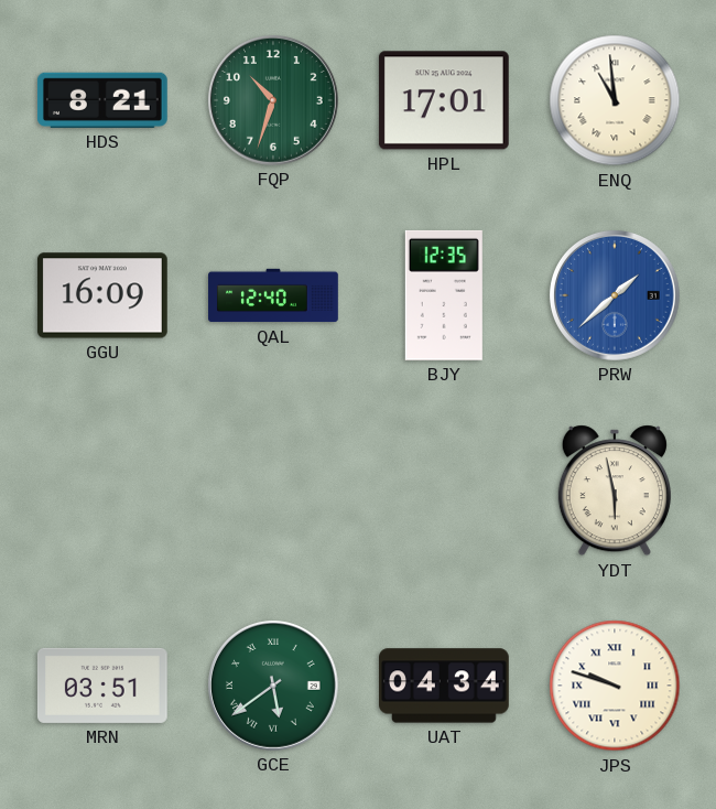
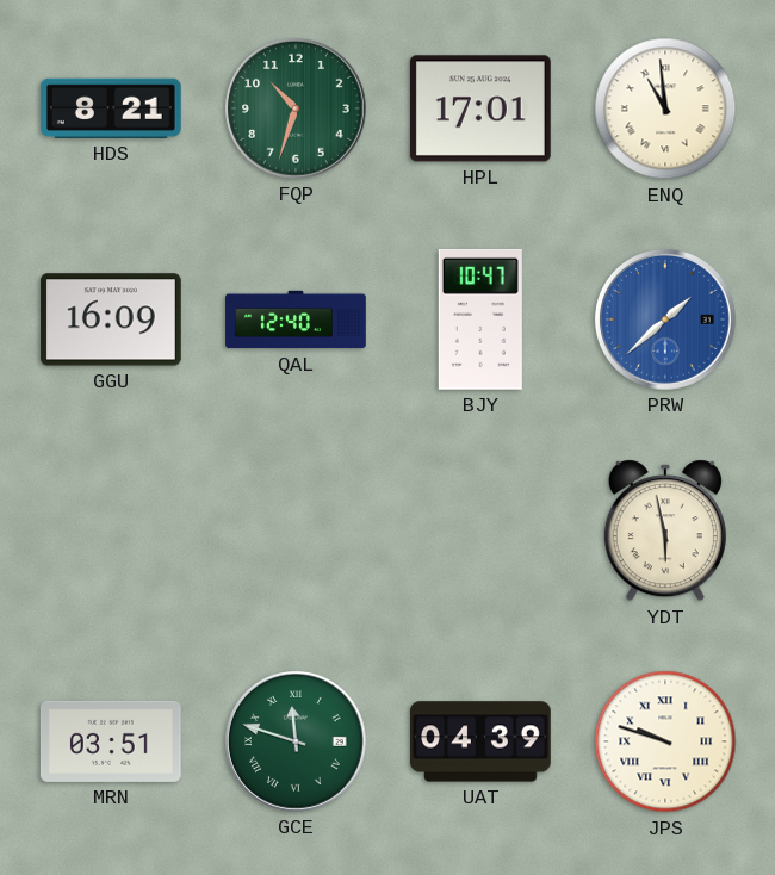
BJY: 12:35 -> 10:47 (480, 319)
GCE: 5:39 -> 11:48 (296, 741)
UAT: 04:34 -> 04:39 (482, 741)
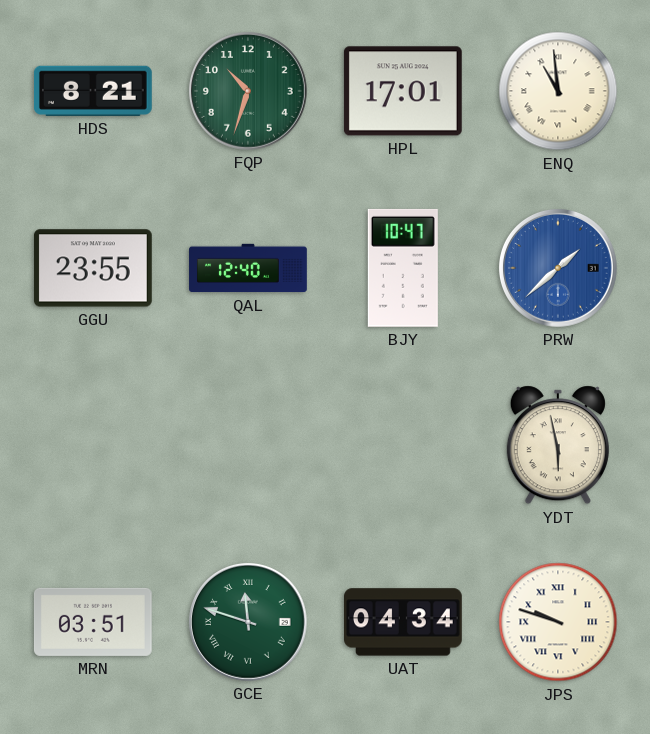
GGU: 16:09 -> 23:55 (93, 268)
UAT: 04:39 -> 04:34 (404, 622)
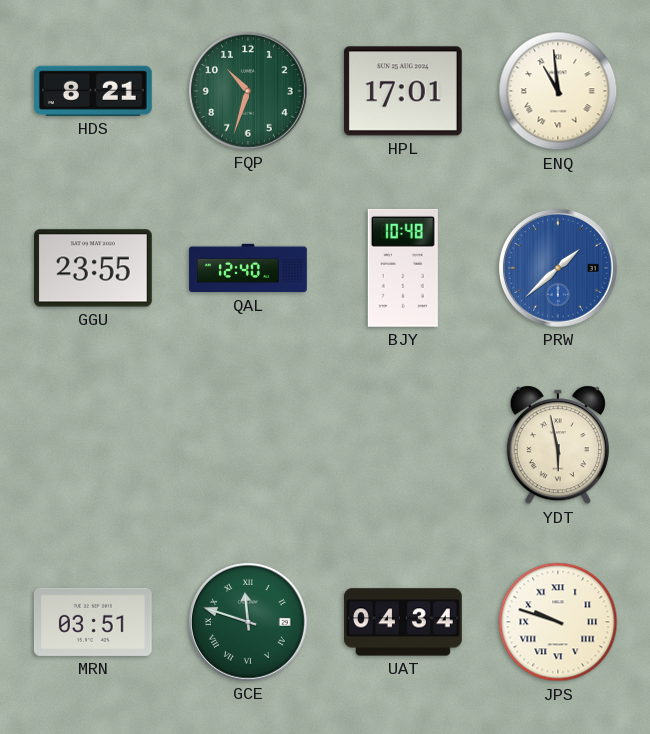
BJY: 10:47 -> 10:48 (403, 268)
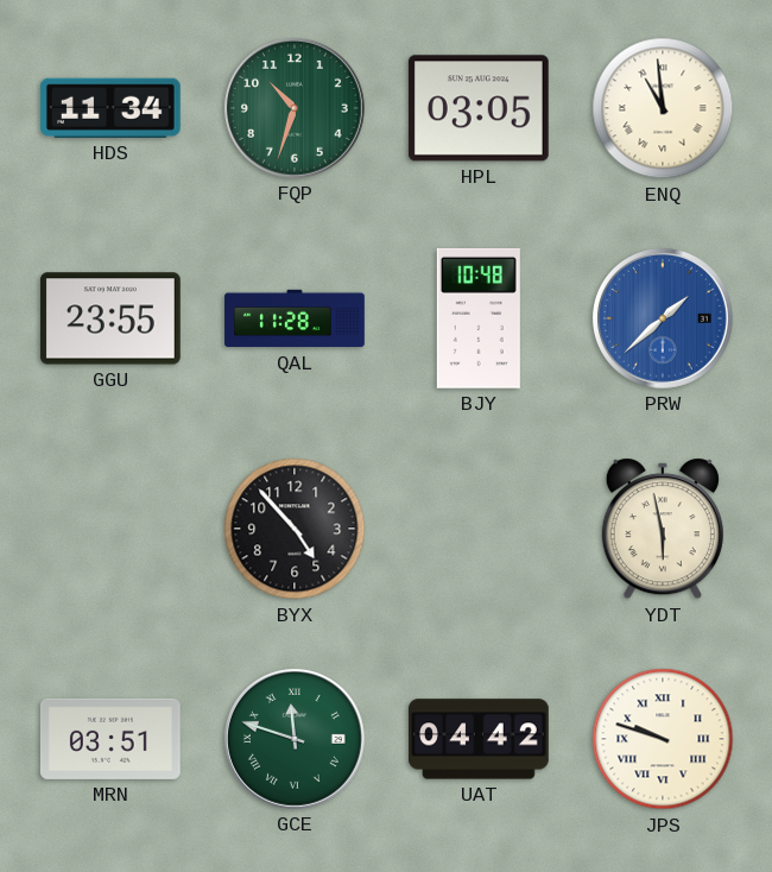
HDS: 8:21 -> 11:34 (110, 108)
HPL: 17:01 -> 03:05 (479, 108)
QAL: 12:40 -> 11:28 (295, 318)
BYX: none -> 4:53 (295, 529)
UAT: 04:34 -> 04:42 (480, 739)
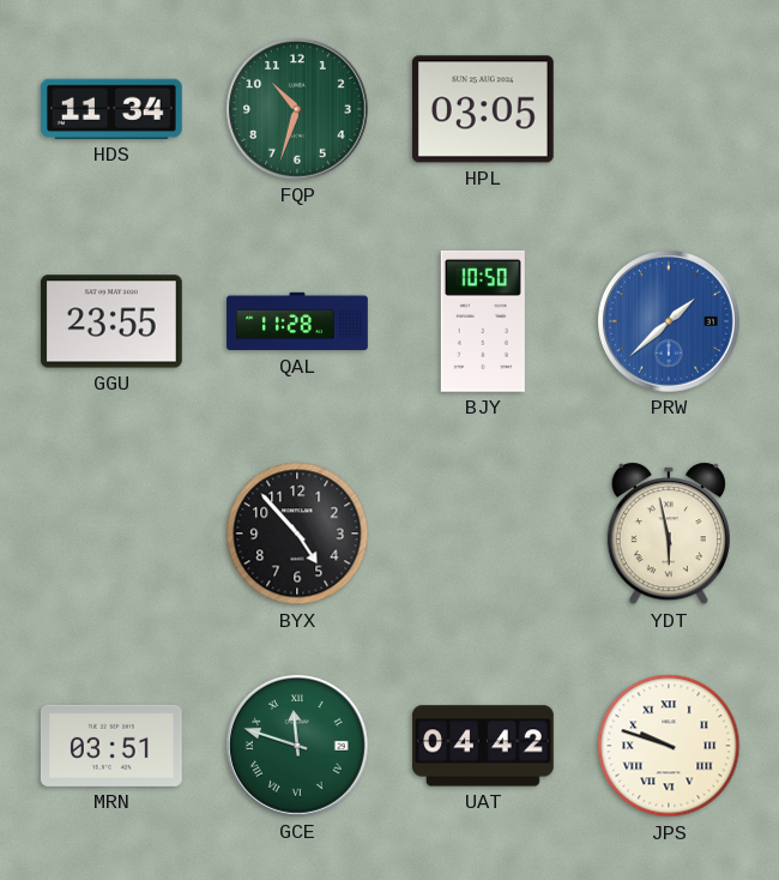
ENQ: 10:59 -> none (663, 108)
BJY: 10:48 -> 10:50 (483, 321)
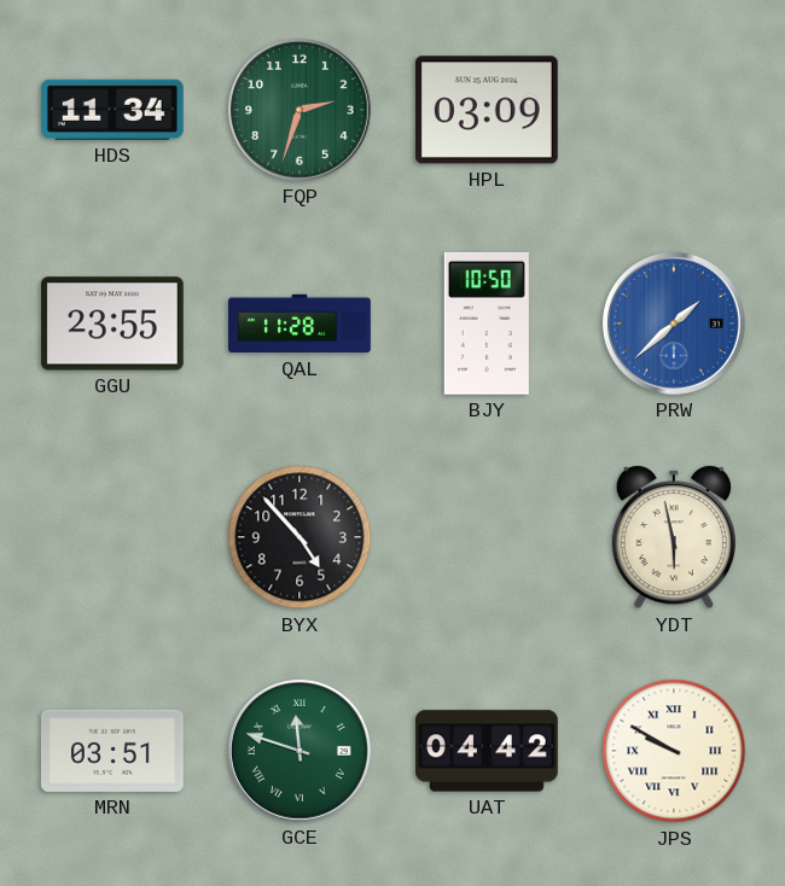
FQP: 10:33 -> 2:33 (300, 110)
HPL: 03:05 -> 03:09 (487, 110)
JPS: 9:48 -> 9:50 (674, 751)
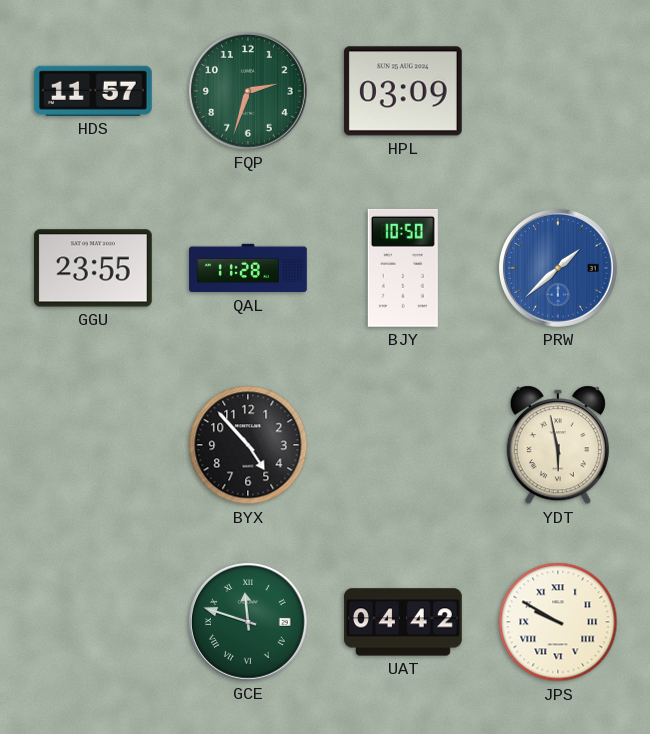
HDS: 11:34 -> 11:57 (93, 91)
MRN: 03:51 -> none (112, 751)
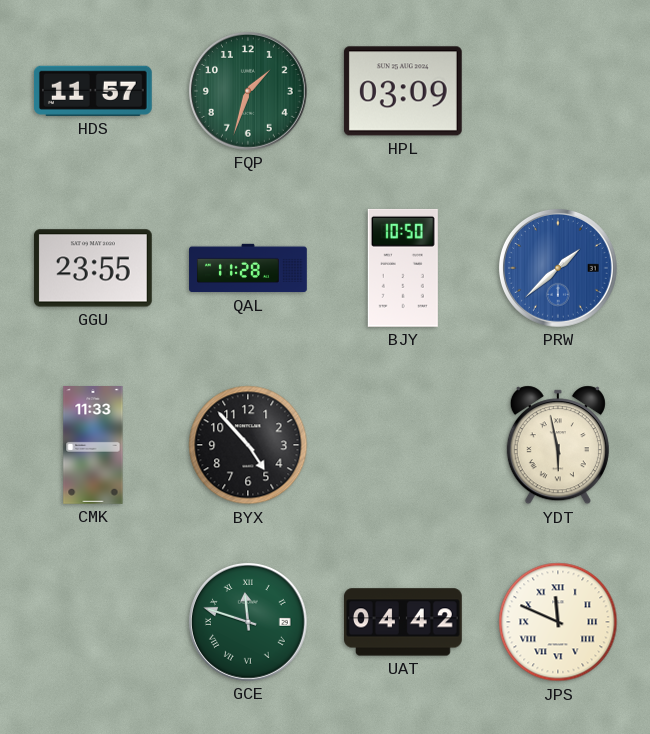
FQP: 2:33 -> 1:33 (248, 91)
CMK: none -> 11:33 (93, 446)
JPS: 9:50 -> 11:49 (558, 622)
